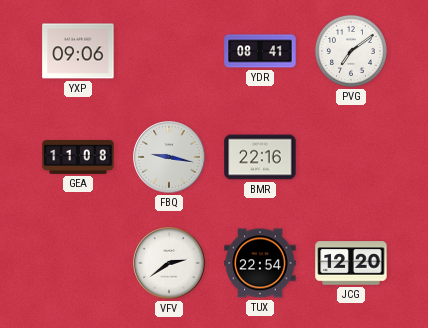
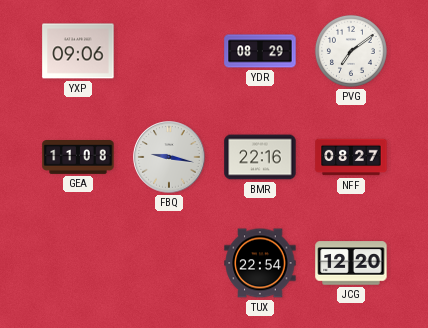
YDR: 08:41 -> 08:29 (260, 51)
NFF: none -> 08:27 (351, 157)
VFV: 2:39 -> none (169, 263)
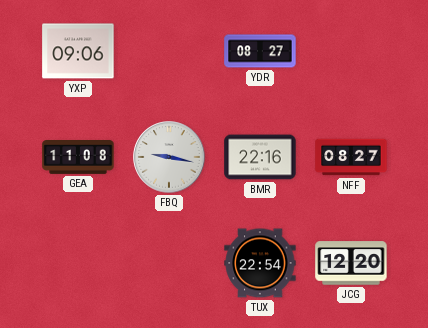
YDR: 08:29 -> 08:27 (260, 51)
PVG: 7:09 -> none (351, 51)
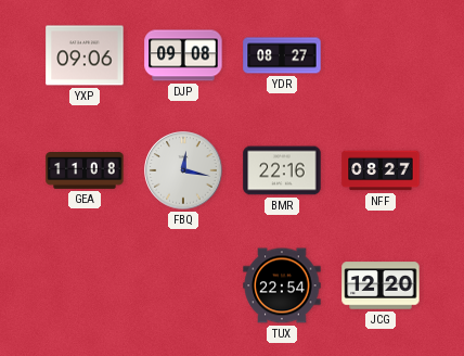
DJP: none -> 09:08 (183, 55)
FBQ: 9:17 -> 12:17 (183, 170)
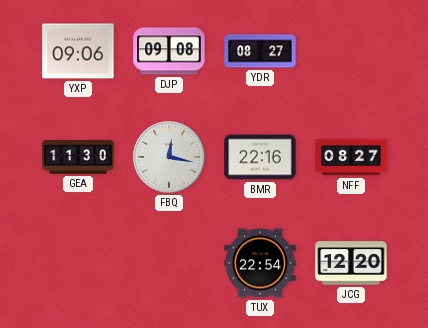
GEA: 11:08 -> 11:30 (78, 158)
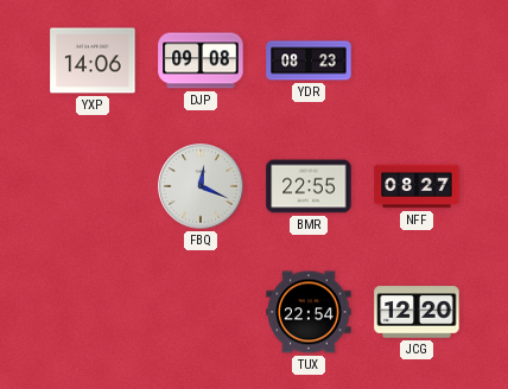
YXP: 09:06 -> 14:06 (93, 60)
YDR: 08:27 -> 08:23 (309, 60)
GEA: 11:30 -> none (78, 158)
FBQ: 12:17 -> 12:19 (201, 186)
BMR: 22:16 -> 22:55 (309, 186)
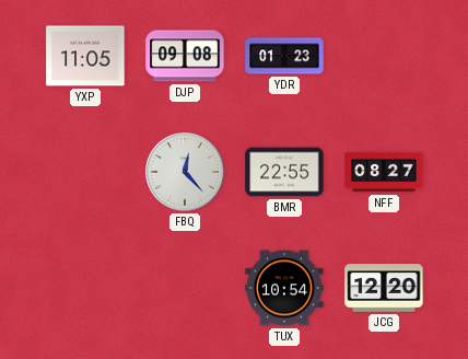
YXP: 14:06 -> 11:05 (85, 56)
YDR: 08:23 -> 01:23 (284, 56)
FBQ: 12:19 -> 12:23 (185, 172)
TUX: 22:54 -> 10:54 (284, 288)
